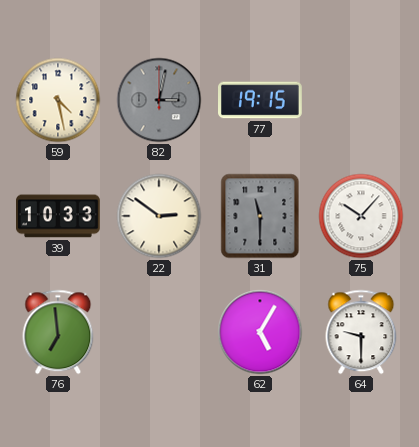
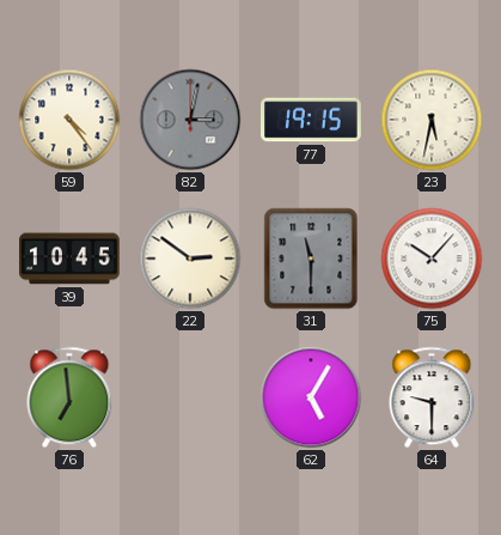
59: 4:28 -> 4:24 (69, 120)
23: none -> 5:32 (432, 120)
39: 10:33 -> 10:45 (69, 259)
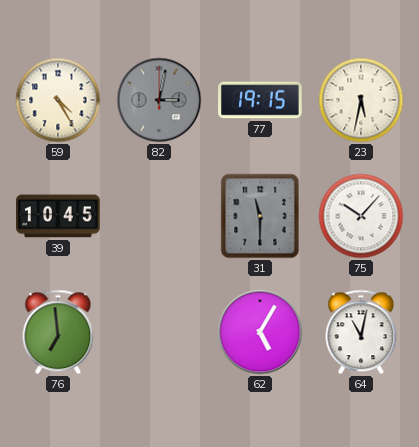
59: 4:24 -> 4:25 (58, 100)
22: 2:51 -> none (190, 259)
64: 9:30 -> 11:02 (361, 332)
